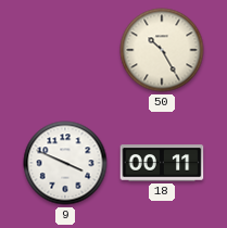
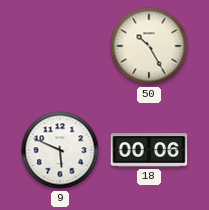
9: 3:49 -> 5:49 (60, 150)
18: 00:11 -> 00:06 (149, 150)
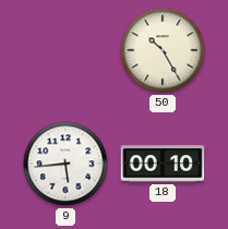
9: 5:49 -> 5:44 (65, 164)
18: 00:06 -> 00:10 (163, 164)
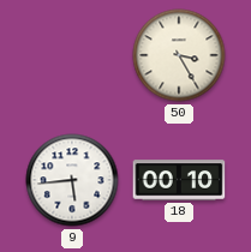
50: 10:25 -> 3:25 (179, 55)
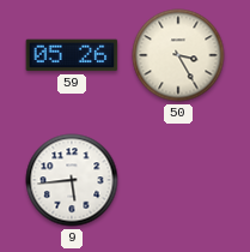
59: none -> 05:26 (72, 55)
18: 00:10 -> none (179, 180)
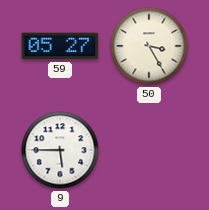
59: 05:26 -> 05:27 (60, 46)
9: 5:44 -> 5:45 (60, 150)
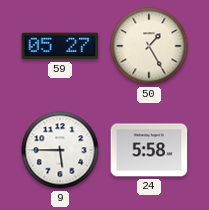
50: 3:25 -> 1:25 (149, 46)
24: none -> 5:58 (149, 150)
